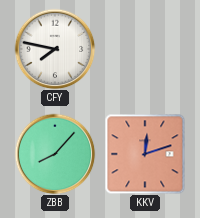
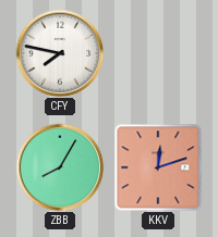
ZBB: 8:07 -> 8:05 (60, 167)
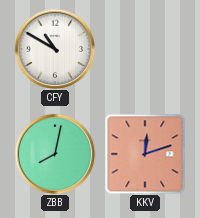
CFY: 7:47 -> 10:50 (55, 49)
ZBB: 8:05 -> 8:02 (55, 154)
